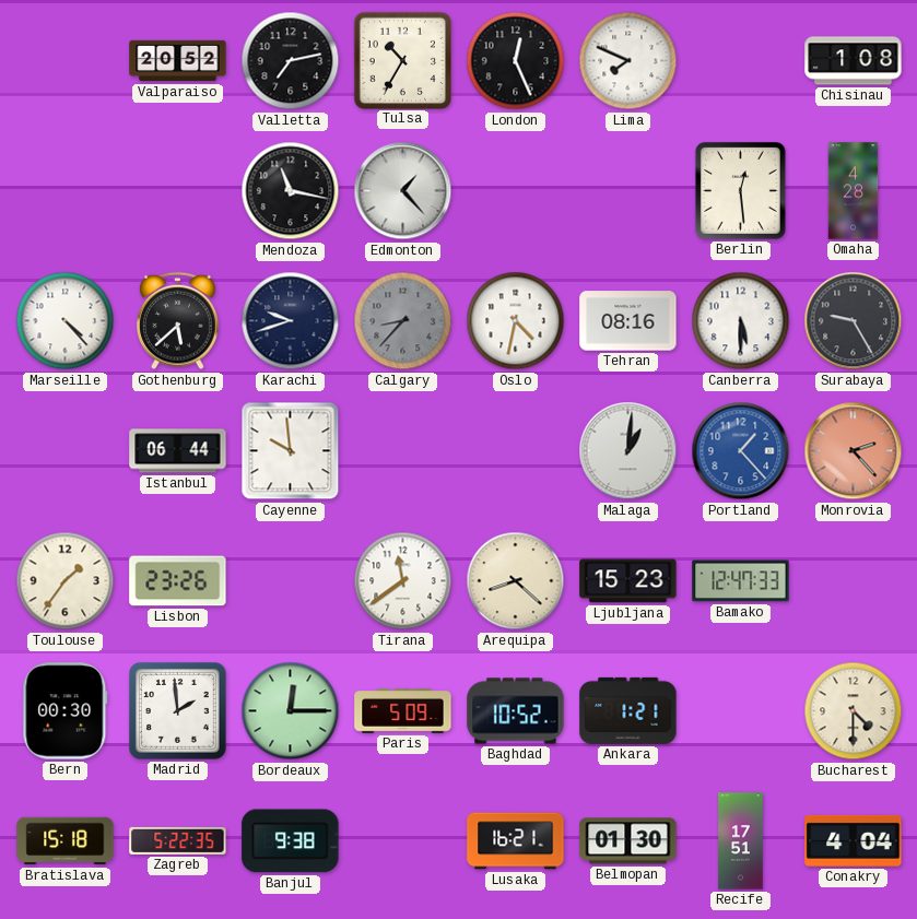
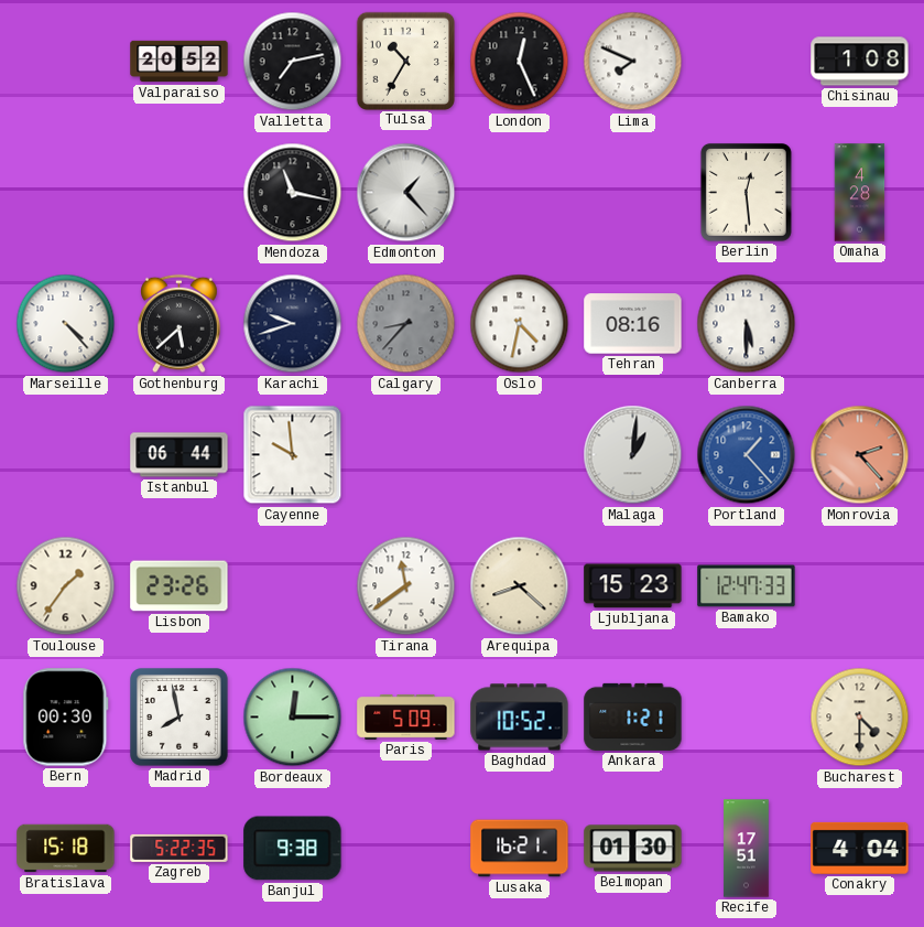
Surabaya: 9:25 -> none (854, 321)
Madrid: 1:59 -> 7:58 (180, 718)
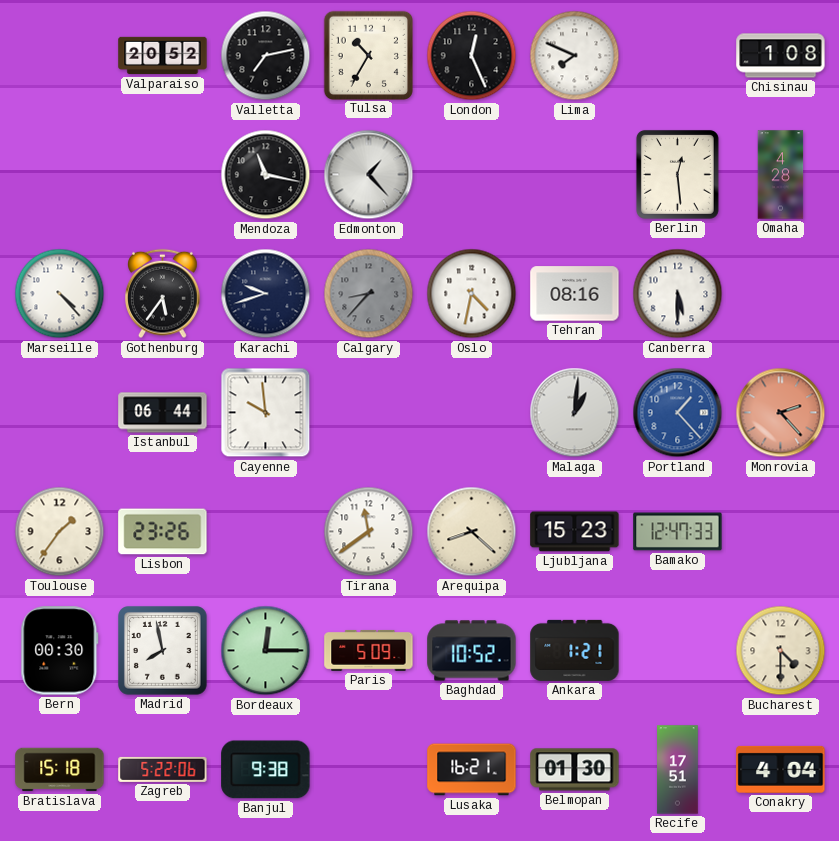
Gothenburg: 5:38 -> 5:36 (163, 294)
Zagreb: 5:22:35 -> 5:22:06 (163, 769)
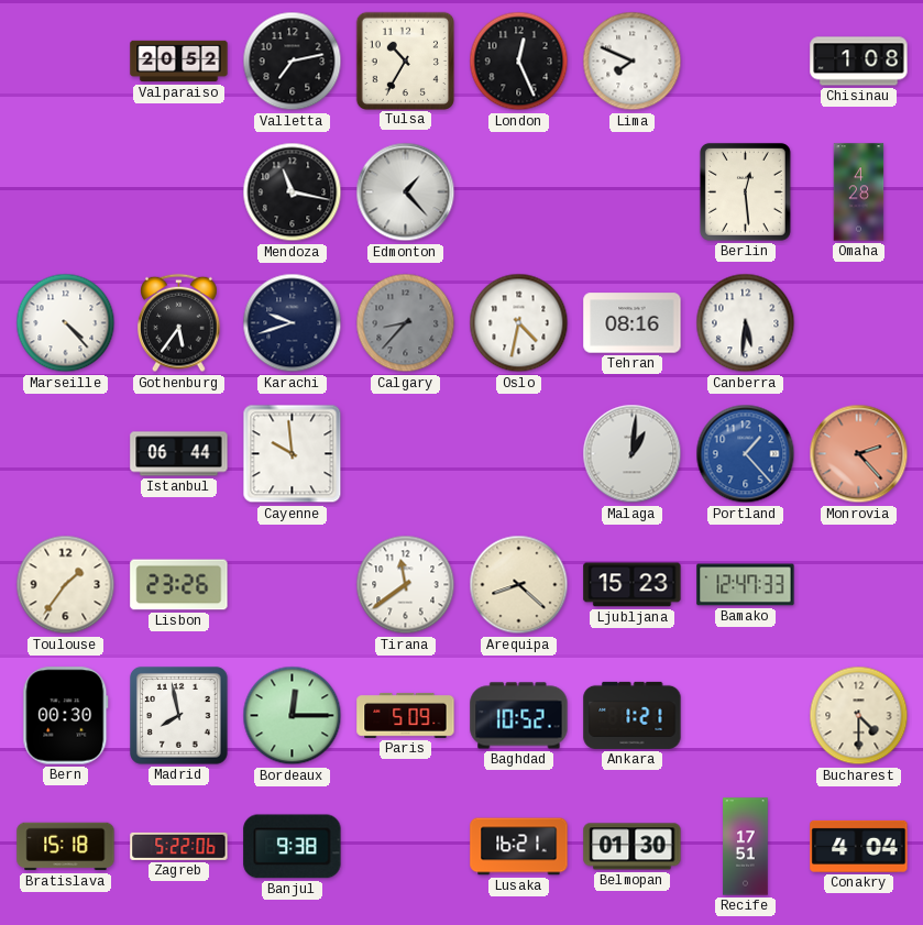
Canberra: 5:30 -> 5:31 (746, 323)
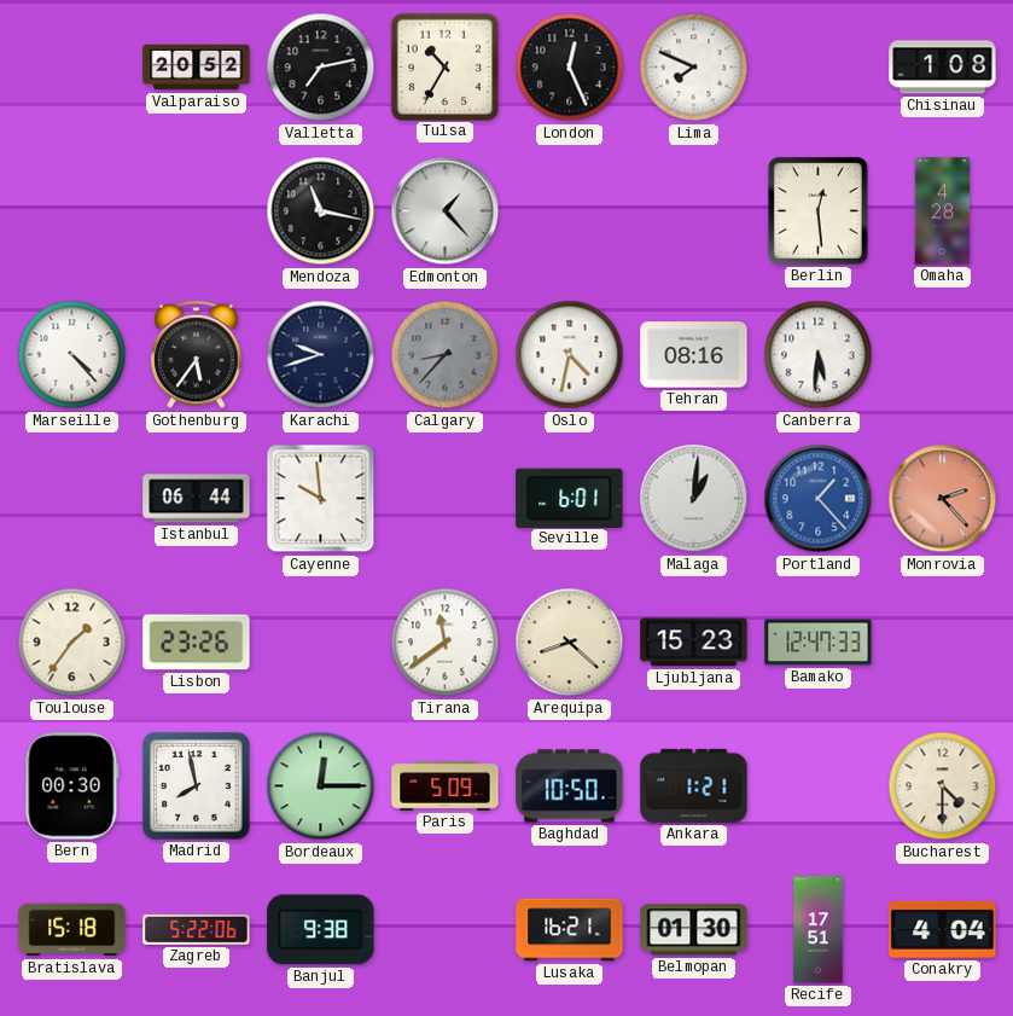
Seville: none -> 6:01 (570, 498)
Baghdad: 10:52 -> 10:50 (570, 786)
